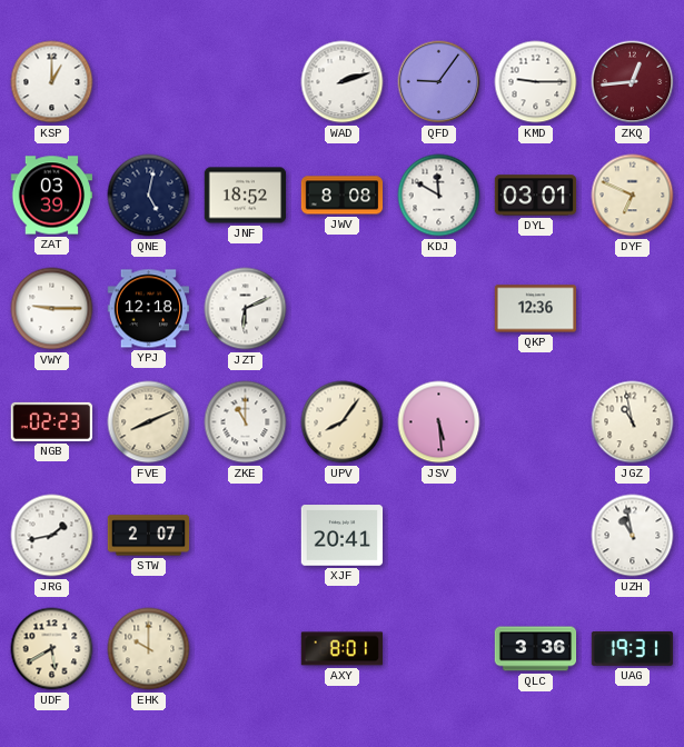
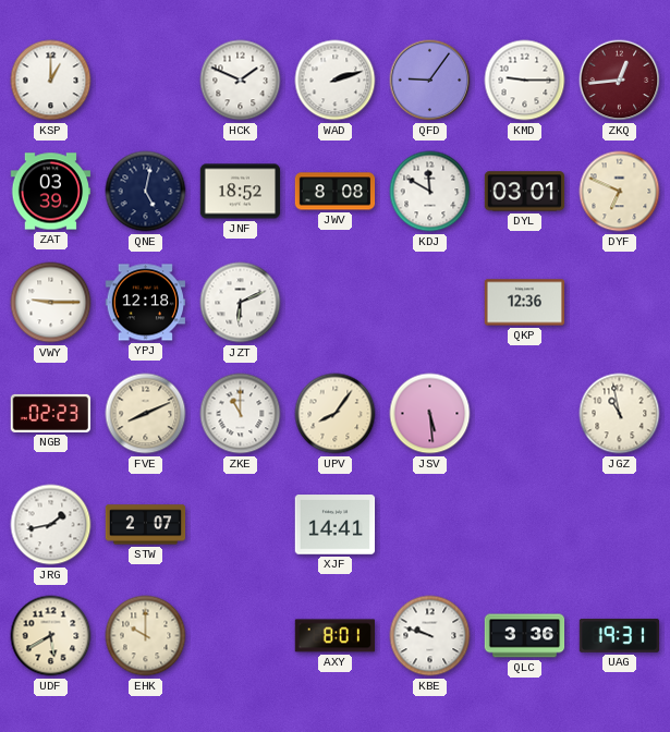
HCK: none -> 1:49 (241, 81)
XJF: 20:41 -> 14:41 (336, 525)
UZH: 10:58 -> none (633, 536)
KBE: none -> 9:48 (430, 636)
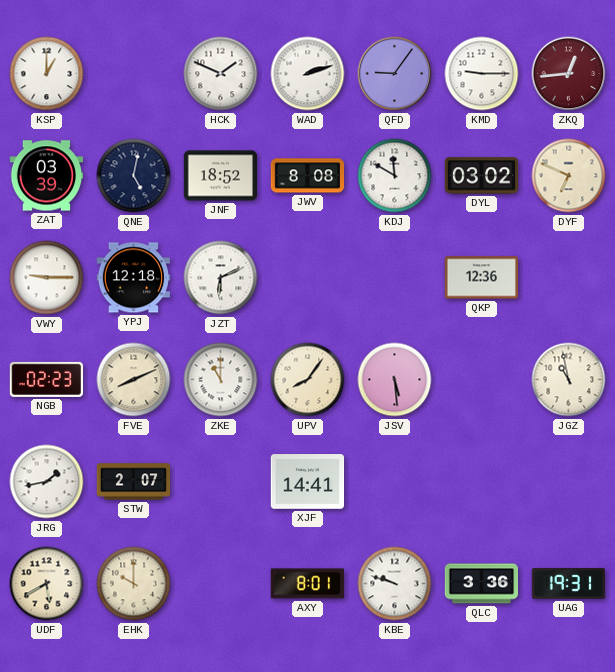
DYL: 03:01 -> 03:02 (482, 176)
